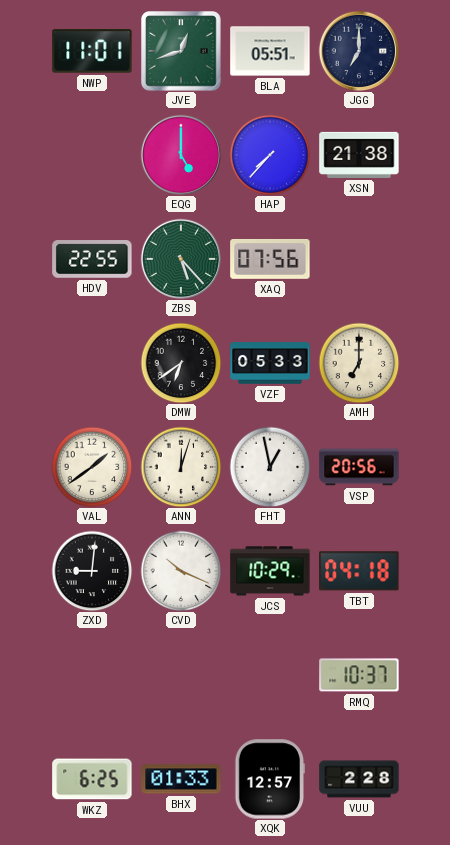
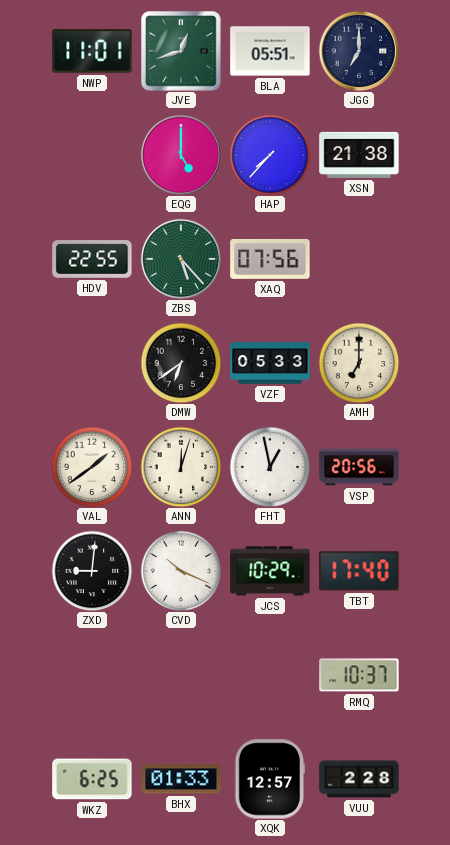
TBT: 04:18 -> 17:40 (359, 571)
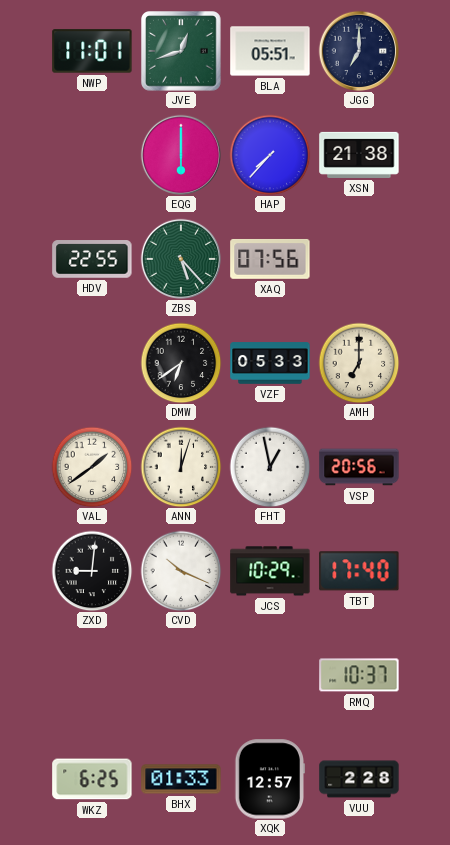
EQG: 5:00 -> 6:00 (180, 154)
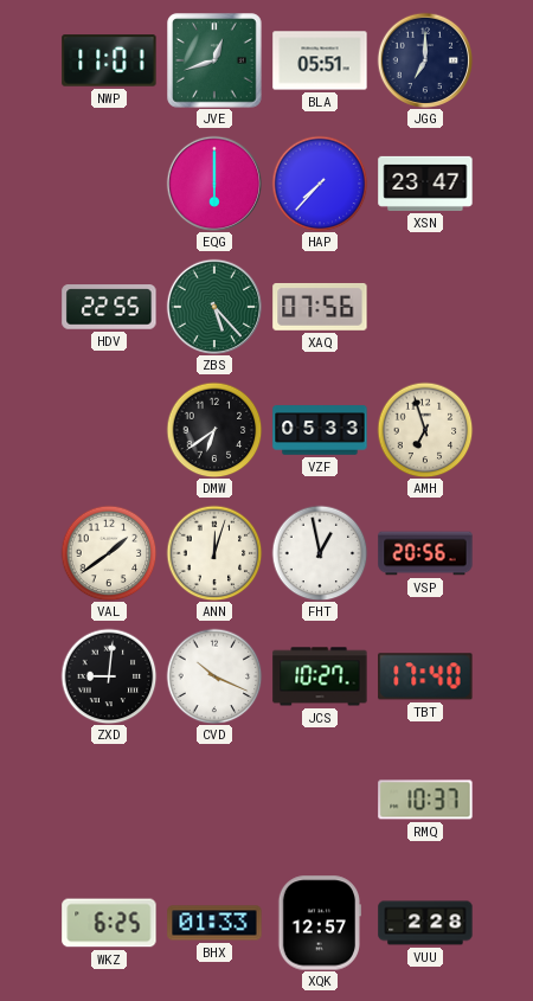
XSN: 21:38 -> 23:47 (425, 184)
AMH: 7:00 -> 6:57 (425, 430)
JCS: 10:29 -> 10:27 (320, 676)
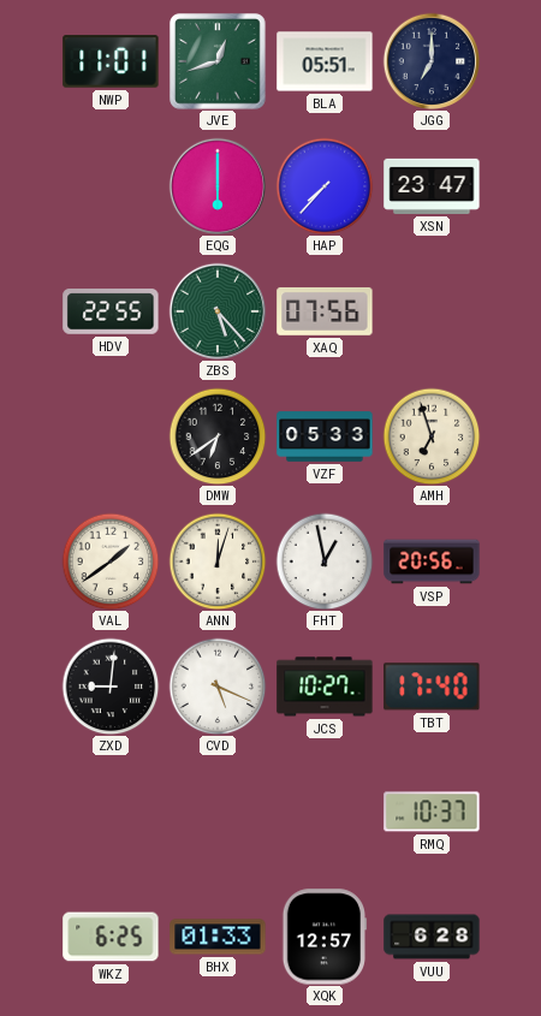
CVD: 10:19 -> 5:19 (218, 687)
VUU: 2:28 -> 6:28 (432, 937)
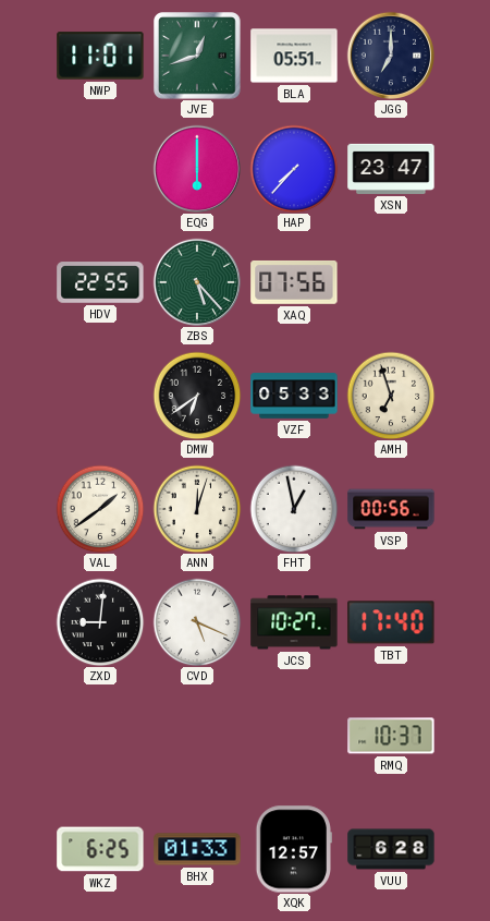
VSP: 20:56 -> 00:56 (391, 509)
